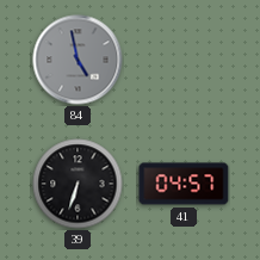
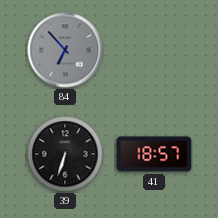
84: 4:58 -> 6:53 (65, 50)
41: 04:57 -> 18:57 (154, 154)
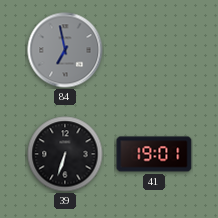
84: 6:53 -> 6:58 (65, 50)
41: 18:57 -> 19:01 (154, 154)
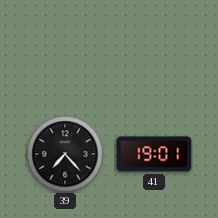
84: 6:58 -> none (65, 50)
39: 6:33 -> 7:23 (65, 154)
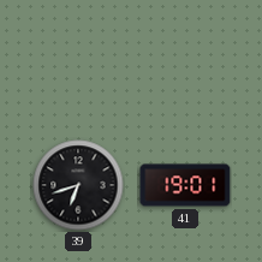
39: 7:23 -> 6:42 (78, 185)
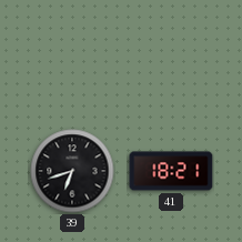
41: 19:01 -> 18:21 (171, 171)
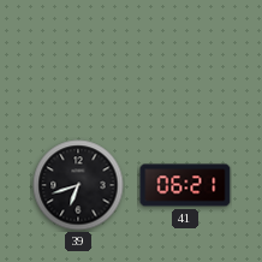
41: 18:21 -> 06:21 (185, 185)
